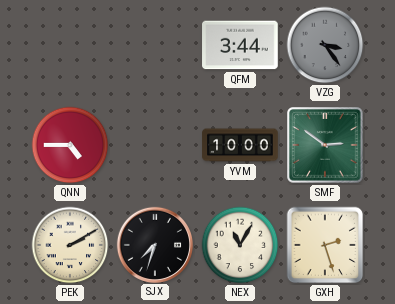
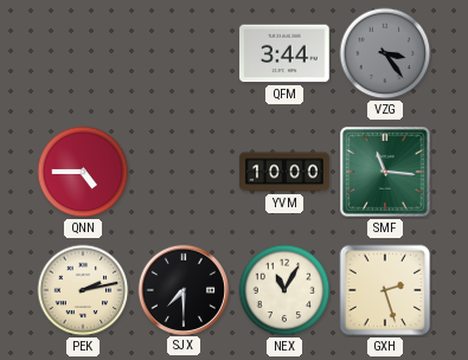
SMF: 2:51 -> 11:16 (385, 172)
PEK: 2:10 -> 2:13 (83, 290)
SJX: 7:33 -> 7:30 (182, 289)
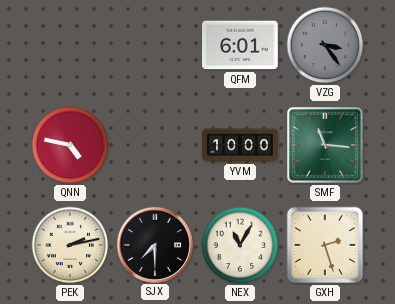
QFM: 3:44 -> 6:01 (240, 45)
QNN: 4:45 -> 4:47 (70, 145)
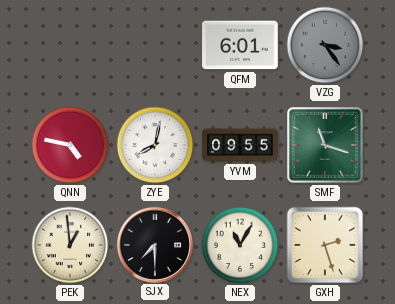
ZYE: none -> 8:02 (155, 145)
YVM: 10:00 -> 09:55 (240, 145)
SMF: 11:16 -> 11:18 (325, 145)
PEK: 2:13 -> 12:59 (70, 245)
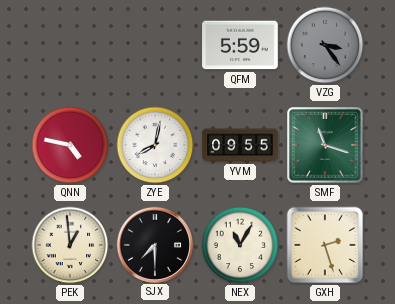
QFM: 6:01 -> 5:59 (240, 45)
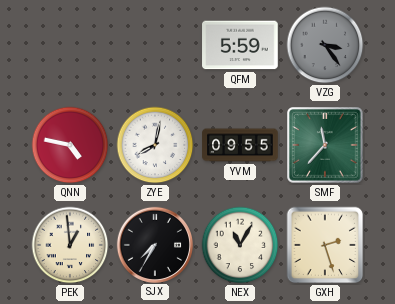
SMF: 11:18 -> 11:37 (325, 145)
SJX: 7:30 -> 7:35 (154, 244)
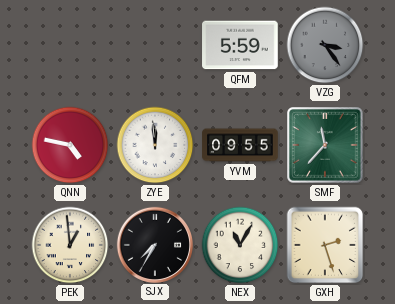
ZYE: 8:02 -> 11:59 (155, 145)
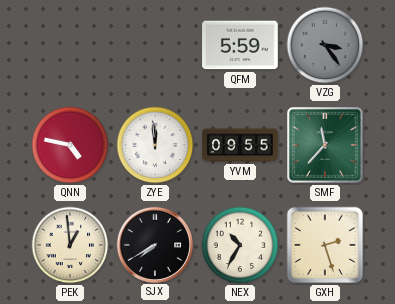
SJX: 7:35 -> 7:40 (154, 244)
NEX: 11:05 -> 10:35 (240, 245)
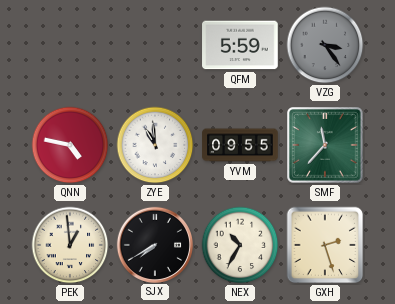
ZYE: 11:59 -> 10:59 (155, 145)
